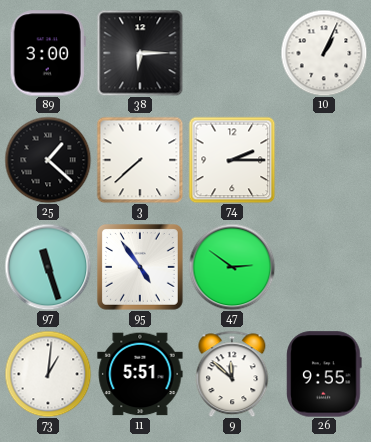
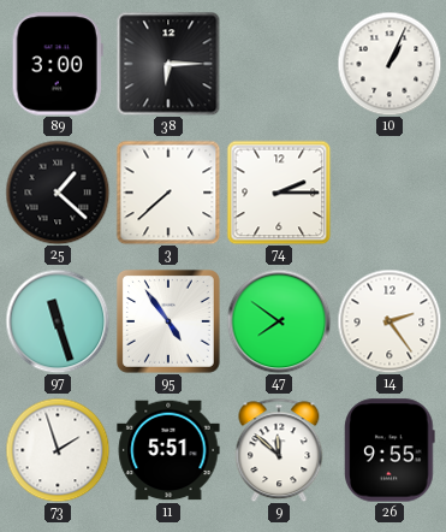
47: 2:51 -> 7:51 (279, 321)
14: none -> 2:24 (389, 321)
73: 1:01 -> 1:57 (58, 450)
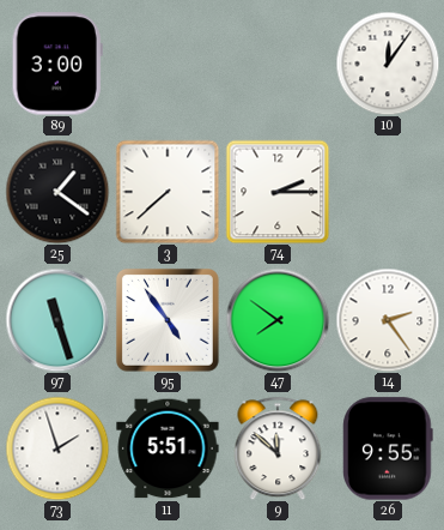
38: 6:15 -> none (168, 64)
10: 1:04 -> 12:06 (388, 64)
25: 1:22 -> 1:21 (57, 192)
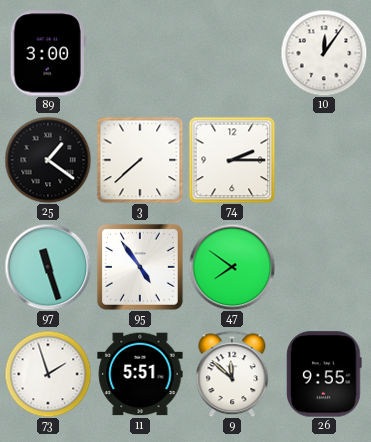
14: 2:24 -> none (388, 320)
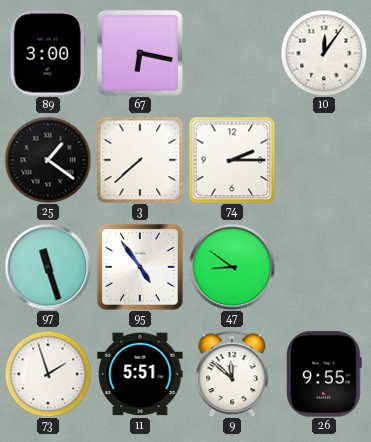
67: none -> 6:17 (140, 53)
47: 7:51 -> 8:51 (232, 267)
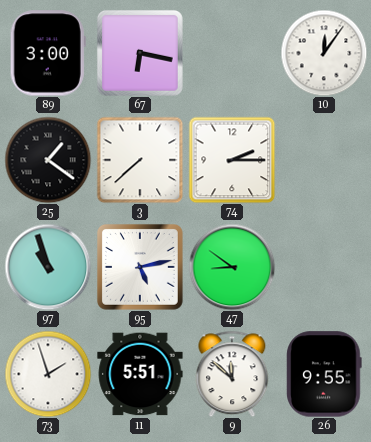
97: 11:27 -> 10:57 (48, 267)
95: 4:54 -> 5:13 (140, 267)
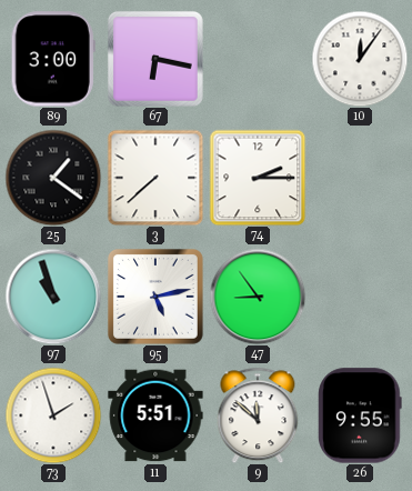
47: 8:51 -> 8:54 (258, 297)
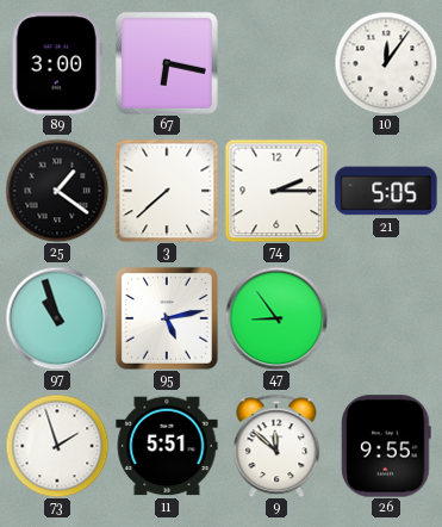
21: none -> 5:05 (386, 191)
